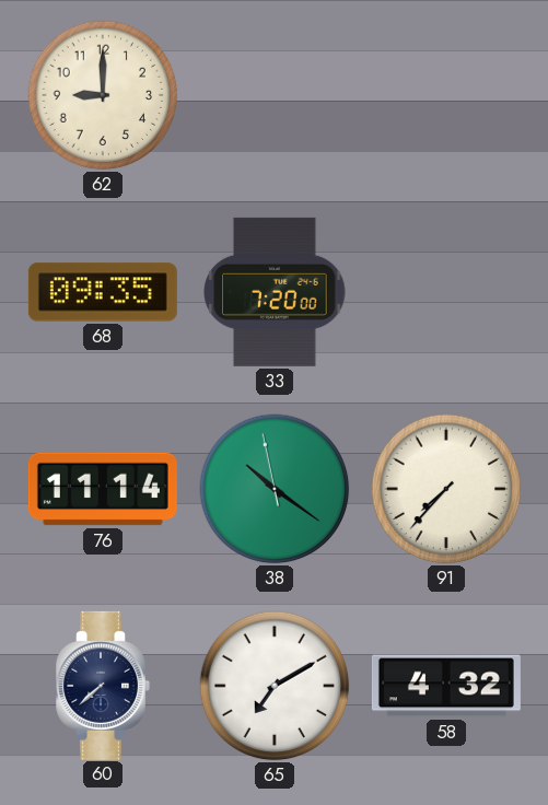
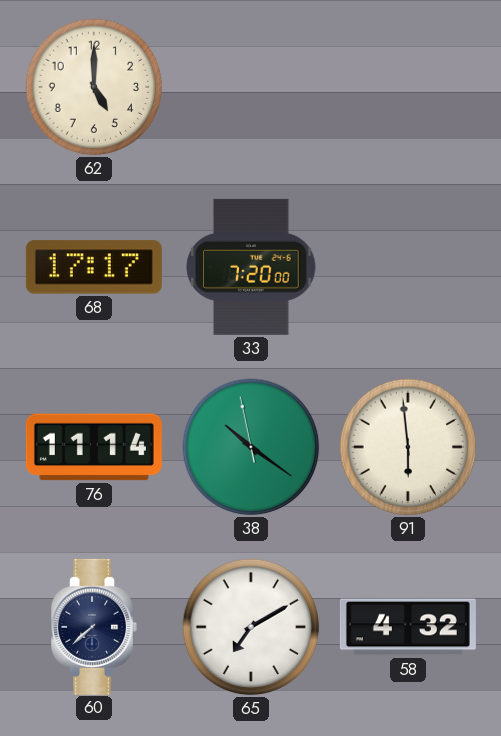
62: 9:00 -> 5:00 (94, 87)
68: 09:35 -> 17:17 (94, 267)
91: 7:37 -> 5:59 (408, 447)
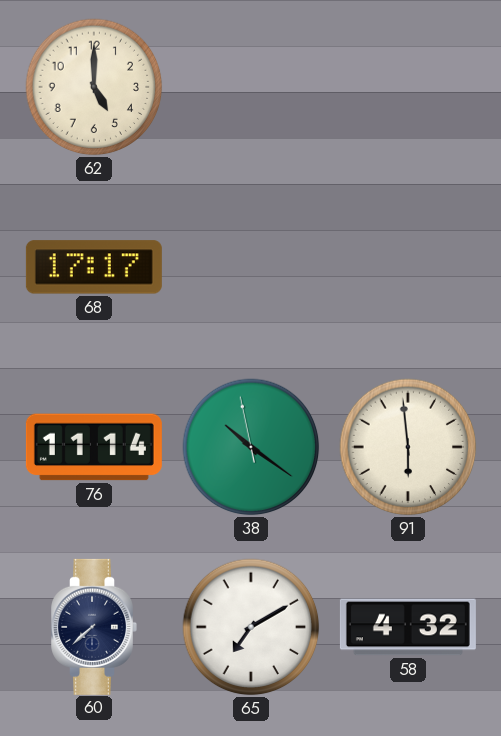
33: 7:20 -> none (251, 267)
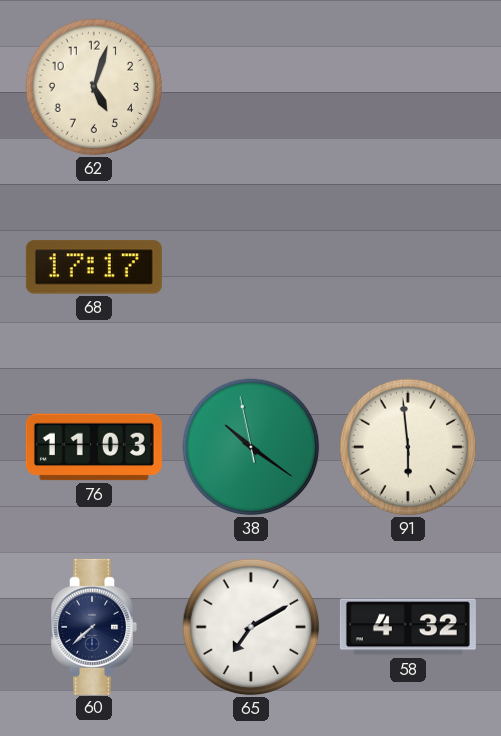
62: 5:00 -> 5:03 (94, 87)
76: 11:14 -> 11:03 (94, 447)
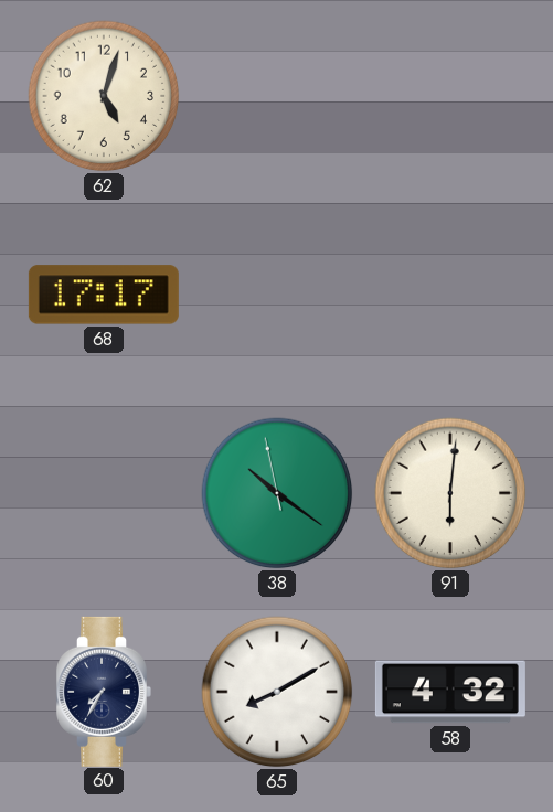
76: 11:03 -> none (94, 447)
91: 5:59 -> 6:01 (450, 493)
60: 7:38 -> 7:35 (104, 692)
65: 7:10 -> 8:10 (277, 692)
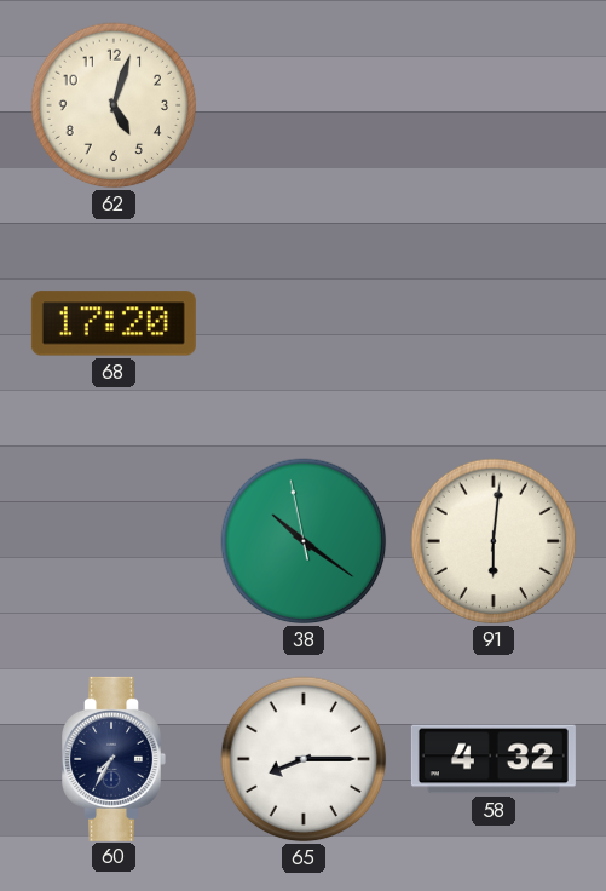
68: 17:17 -> 17:20 (114, 323)
65: 8:10 -> 8:15 (304, 759)
